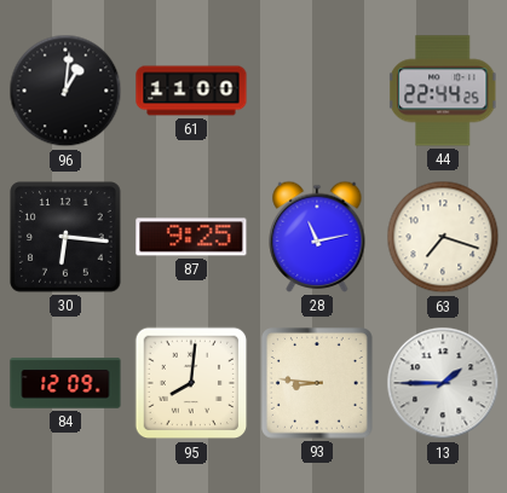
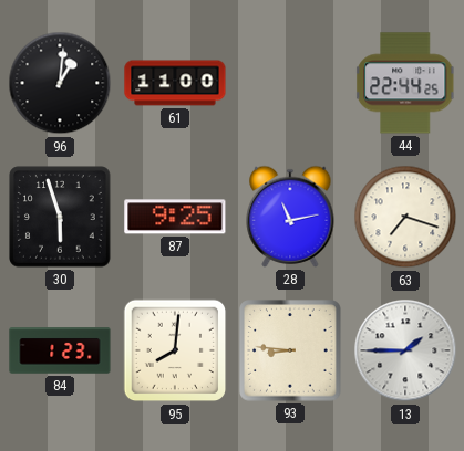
30: 6:16 -> 5:57 (60, 217)
84: 12:09 -> 1:23 (60, 350)
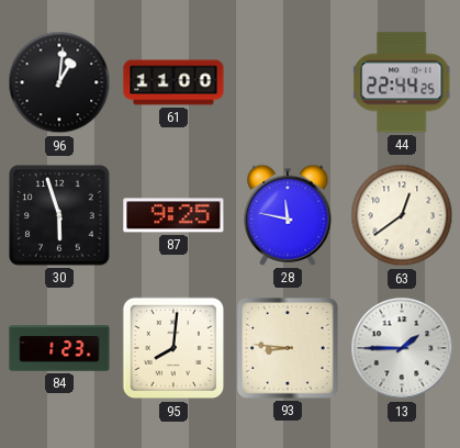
28: 11:13 -> 11:47 (288, 215)
63: 7:18 -> 12:39 (402, 215)
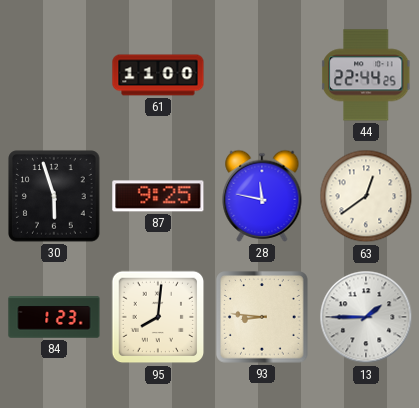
96: 1:01 -> none (59, 82)
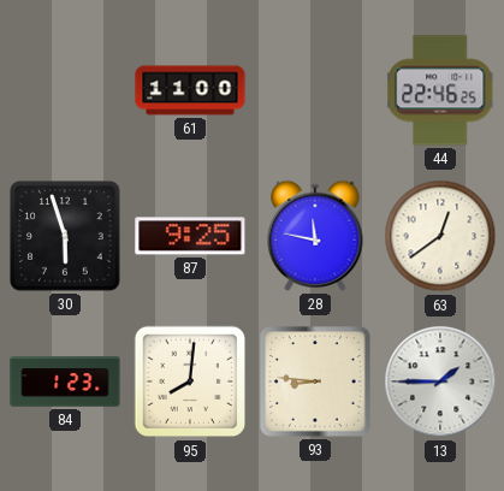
44: 22:44 -> 22:46 (440, 90)
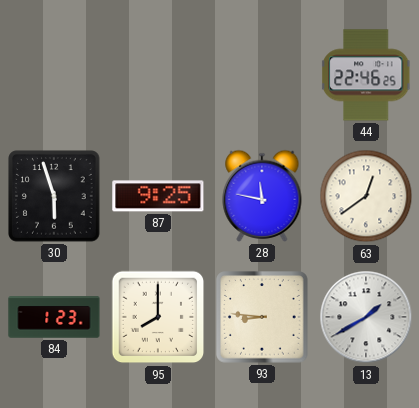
61: 11:00 -> none (190, 90)
95: 8:01 -> 8:00 (158, 317)
13: 1:45 -> 1:40 (366, 317)
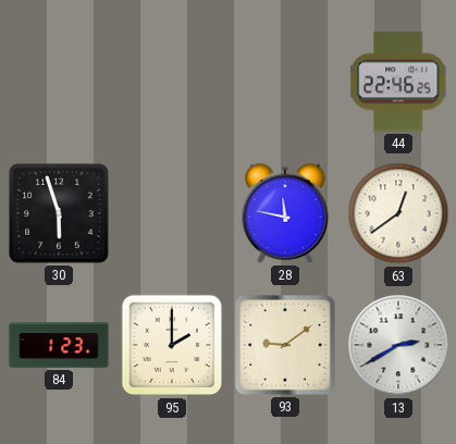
87: 9:25 -> none (158, 196)
95: 8:00 -> 2:00 (172, 345)
93: 8:46 -> 9:09 (285, 345)
13: 1:40 -> 2:40 (398, 345)
